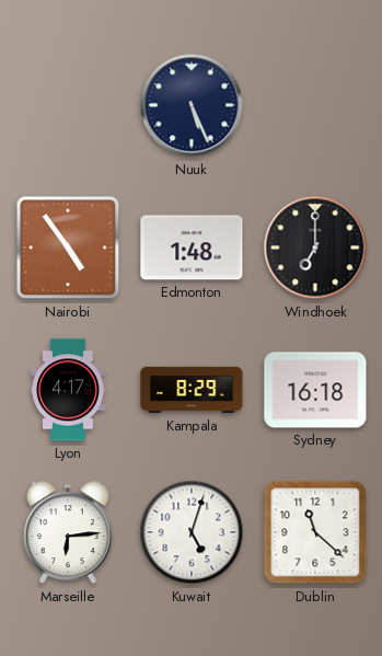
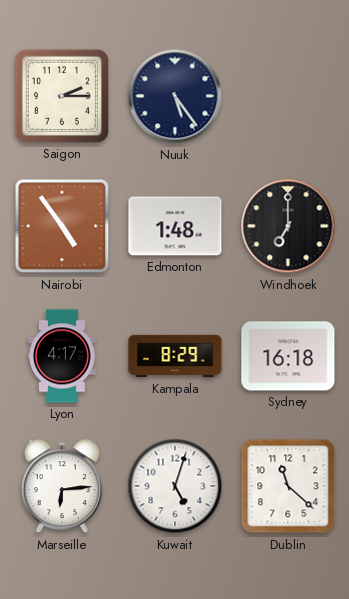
Saigon: none -> 2:15 (62, 96)
Nuuk: 5:26 -> 5:24 (175, 96)
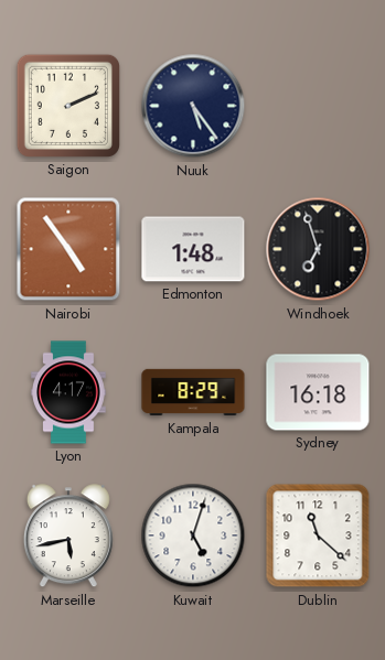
Saigon: 2:15 -> 2:11 (68, 106)
Windhoek: 7:00 -> 6:57 (318, 249)
Marseille: 6:14 -> 5:43 (68, 537)
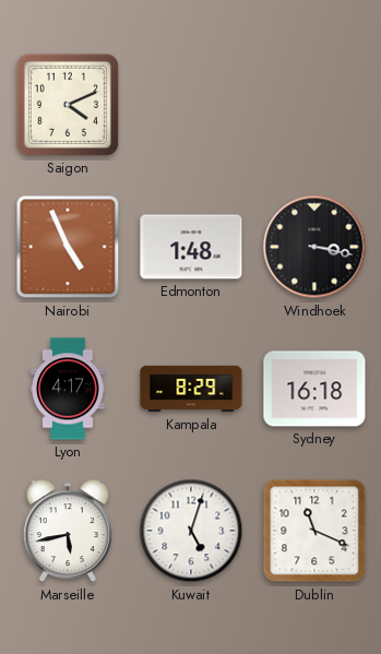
Saigon: 2:11 -> 4:11 (68, 105)
Nuuk: 5:24 -> none (193, 106)
Nairobi: 4:54 -> 4:56 (68, 247)
Windhoek: 6:57 -> 3:17 (314, 247)
Dublin: 11:22 -> 11:19 (314, 531)
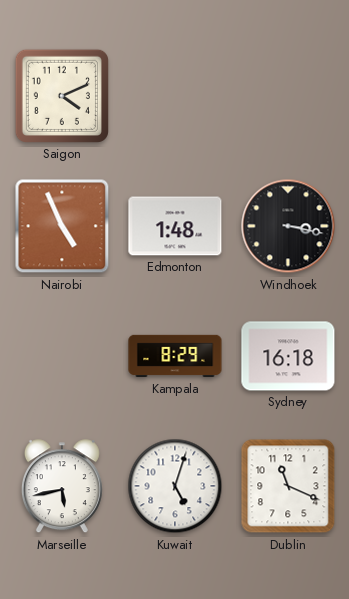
Lyon: 4:17 -> none (68, 389)
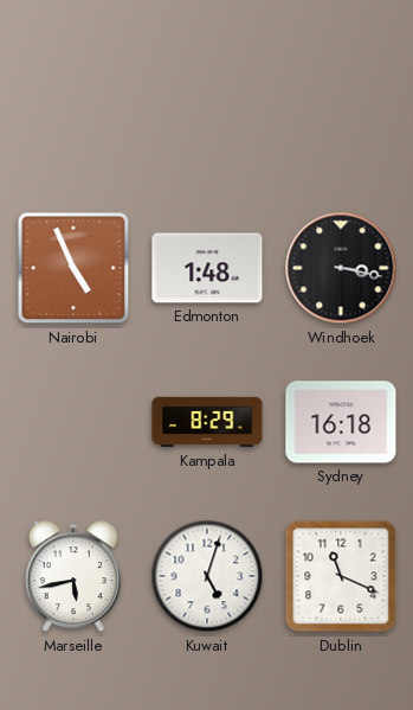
Saigon: 4:11 -> none (62, 96)
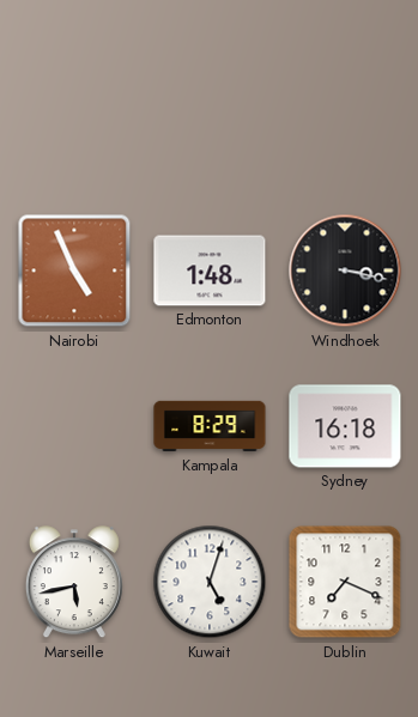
Dublin: 11:19 -> 7:19 (345, 582)
